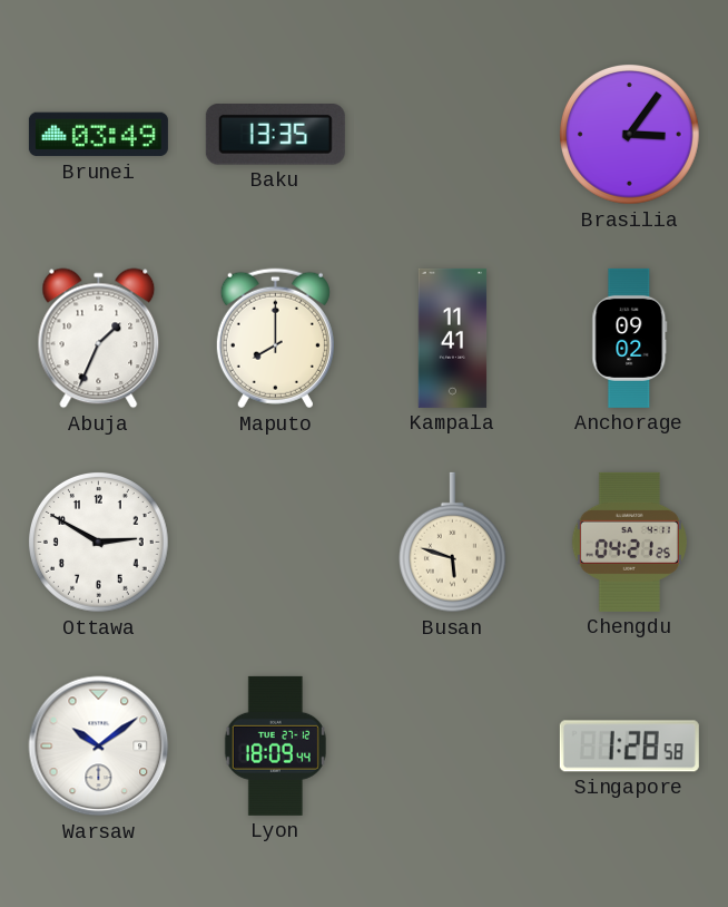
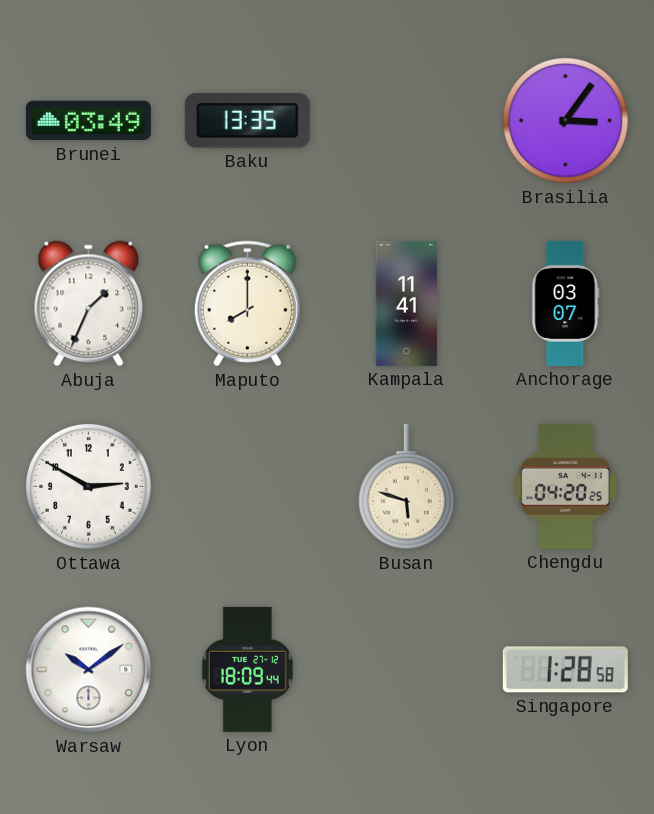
Anchorage: 09:02 -> 03:07 (566, 303)
Chengdu: 04:21 -> 04:20 (565, 486)
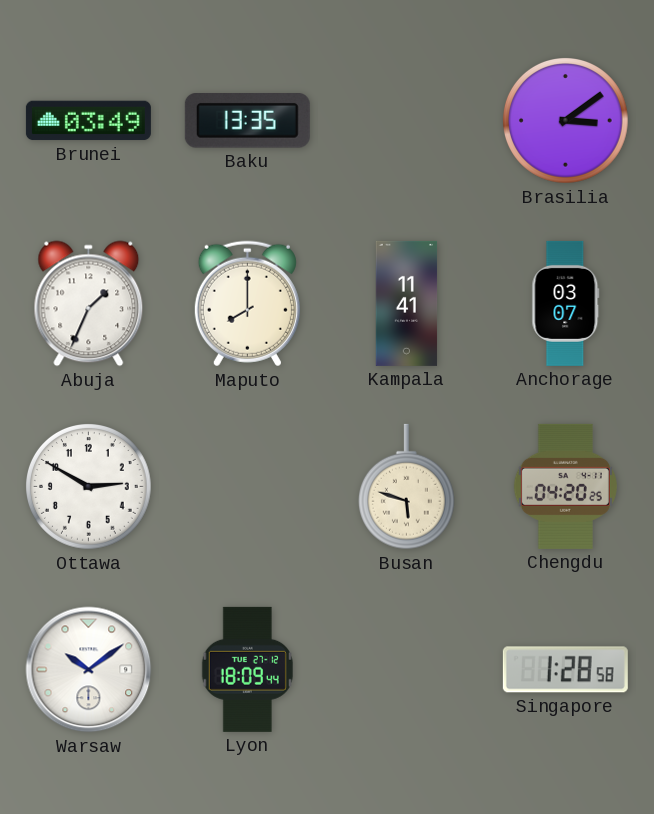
Brasilia: 3:06 -> 3:09 (566, 121)
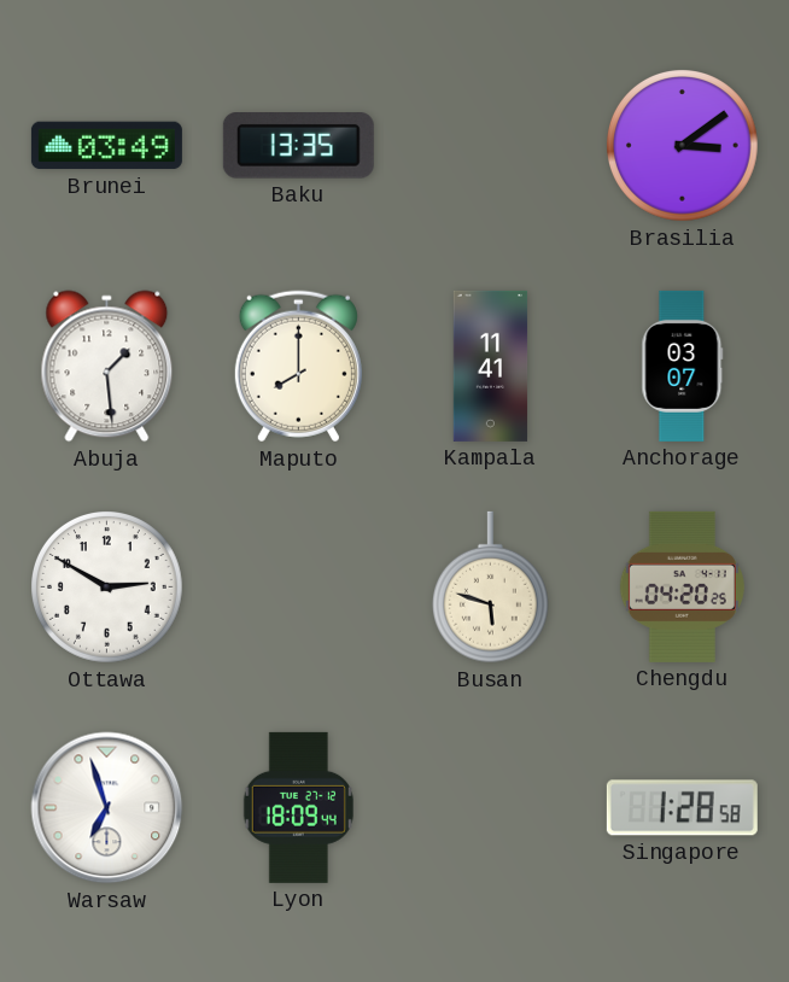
Abuja: 1:34 -> 1:29 (107, 367)
Warsaw: 10:09 -> 6:57 (107, 808)
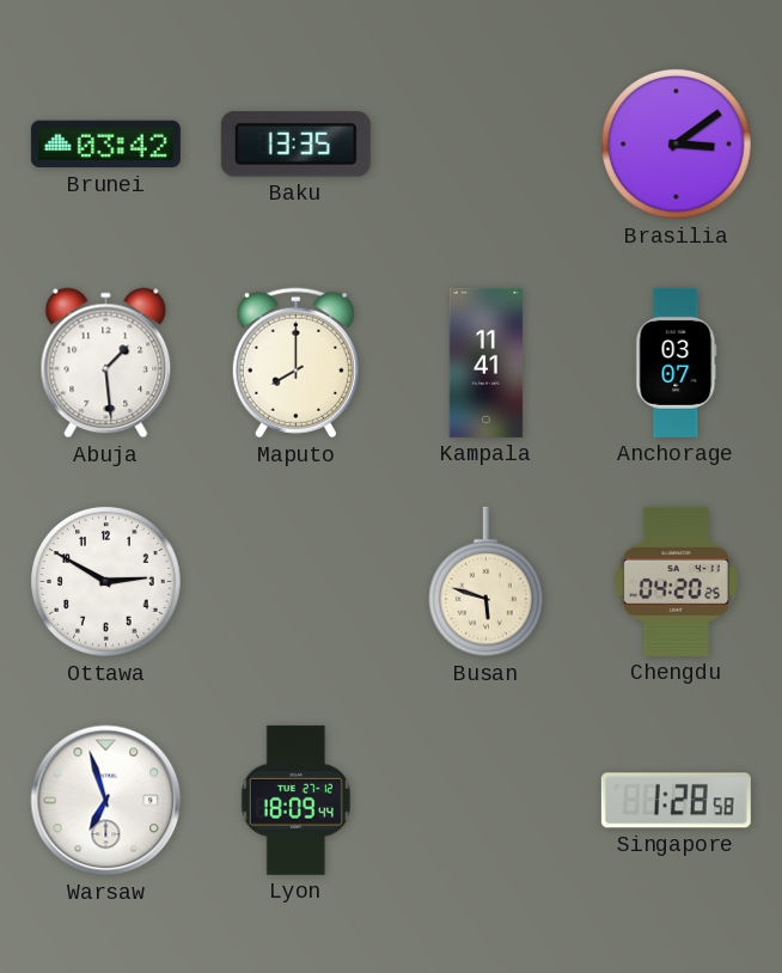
Brunei: 03:49 -> 03:42 (105, 145)
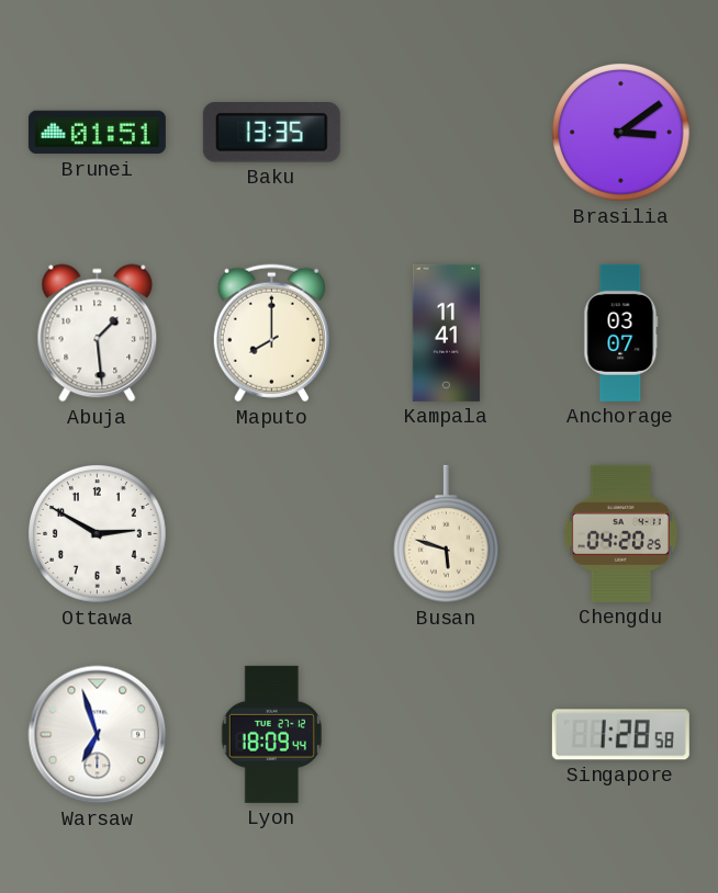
Brunei: 03:42 -> 01:51 (97, 133)
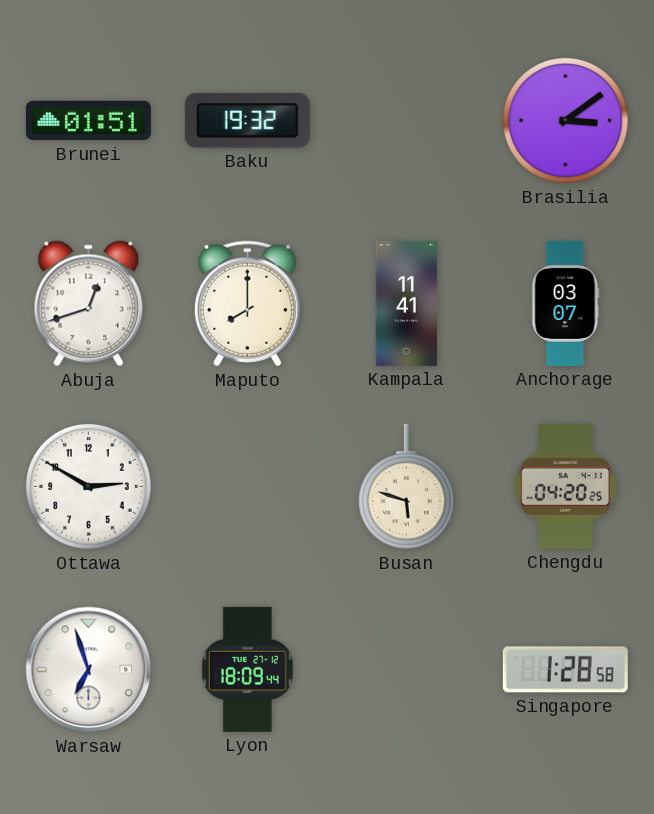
Baku: 13:35 -> 19:32 (247, 121)
Abuja: 1:29 -> 12:42 (89, 304)
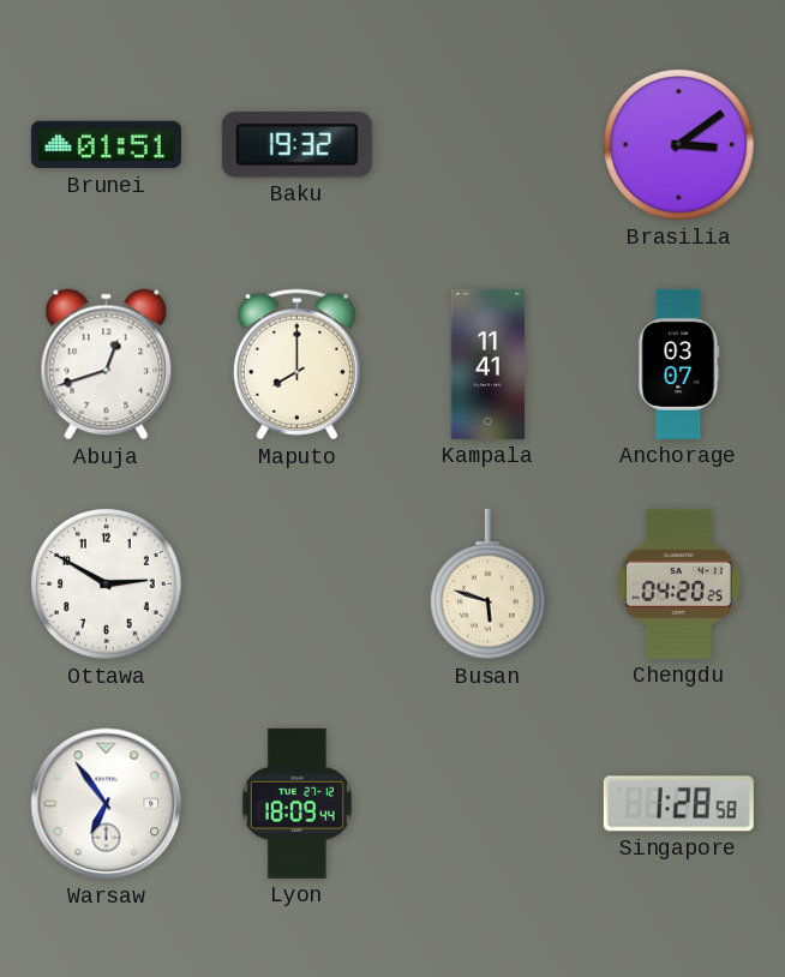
Warsaw: 6:57 -> 6:54 (107, 804)
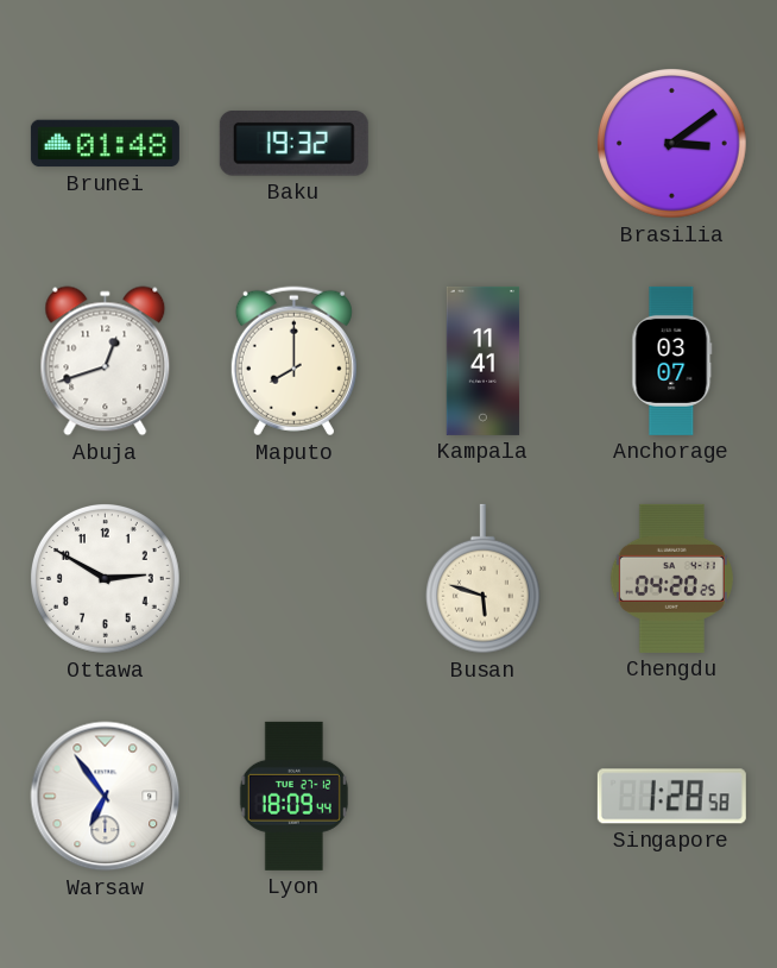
Brunei: 01:51 -> 01:48 (105, 144)
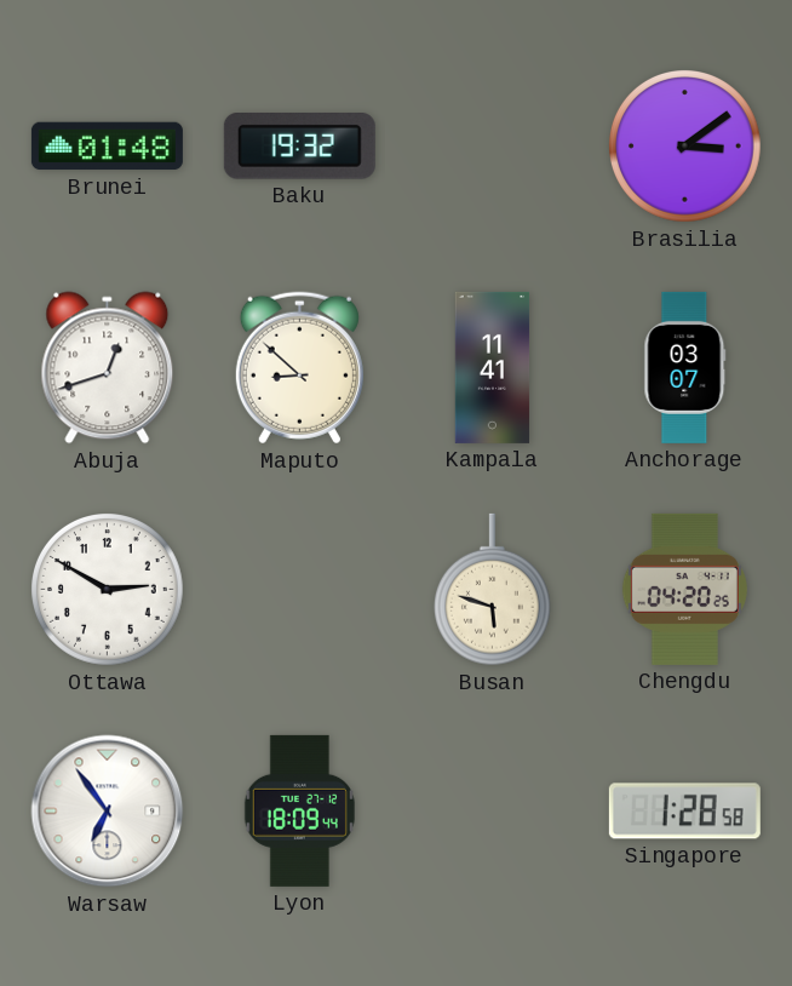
Maputo: 8:00 -> 8:52 (299, 368)
